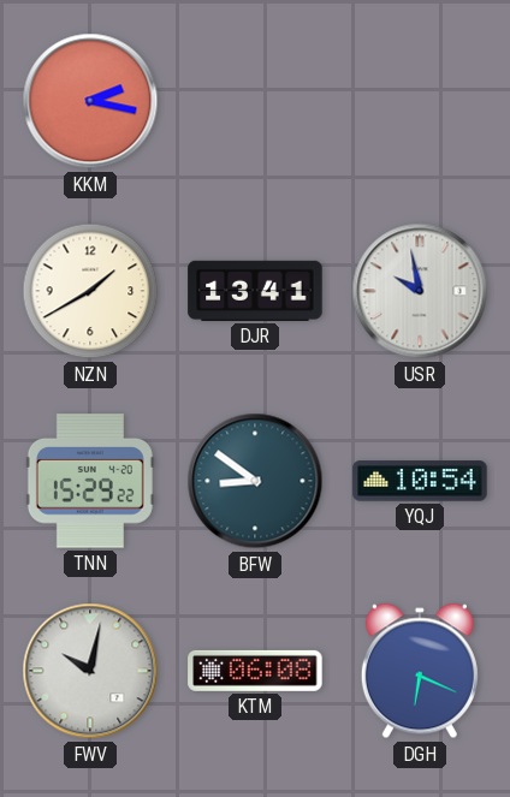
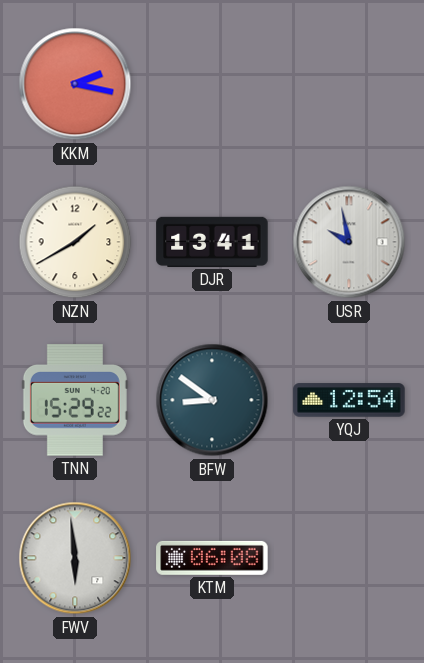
YQJ: 10:54 -> 12:54 (349, 400)
FWV: 10:02 -> 5:59 (75, 558)
DGH: 6:19 -> none (420, 671)
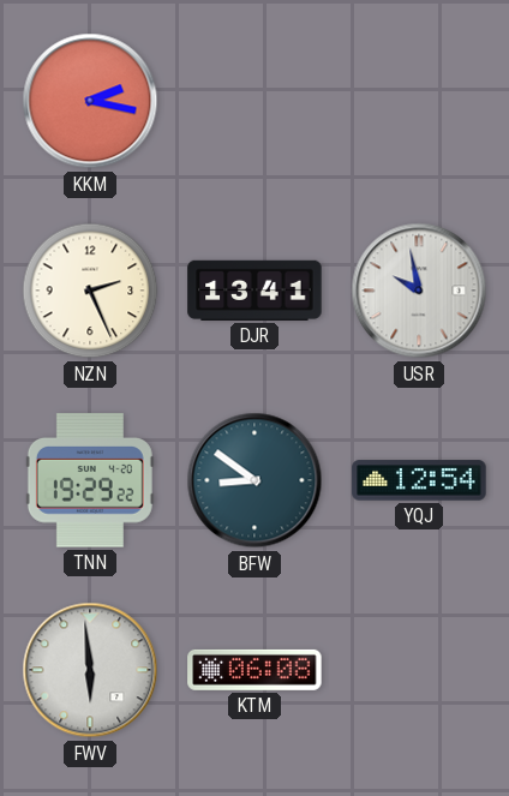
NZN: 1:40 -> 2:26 (90, 291)
TNN: 15:29 -> 19:29 (90, 480)
